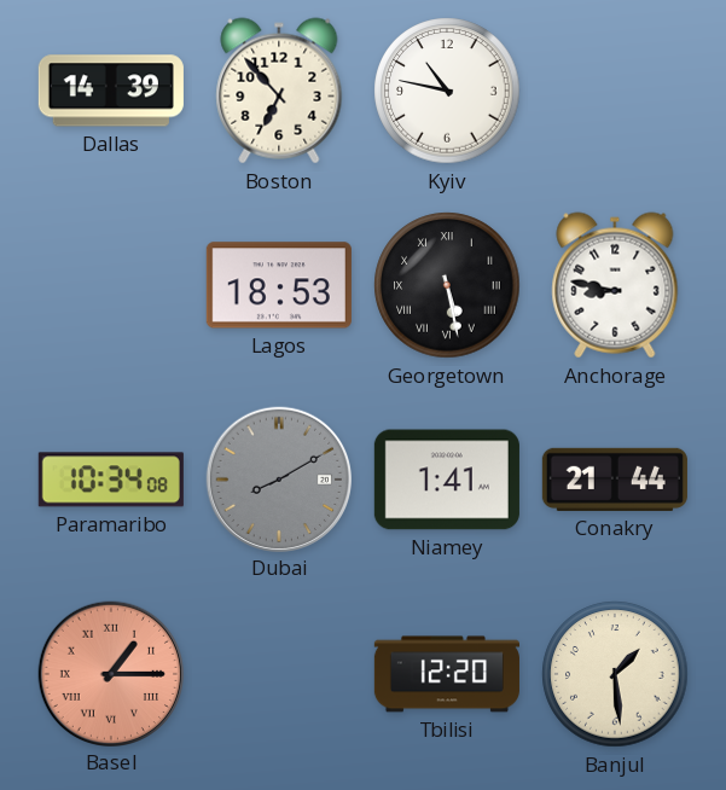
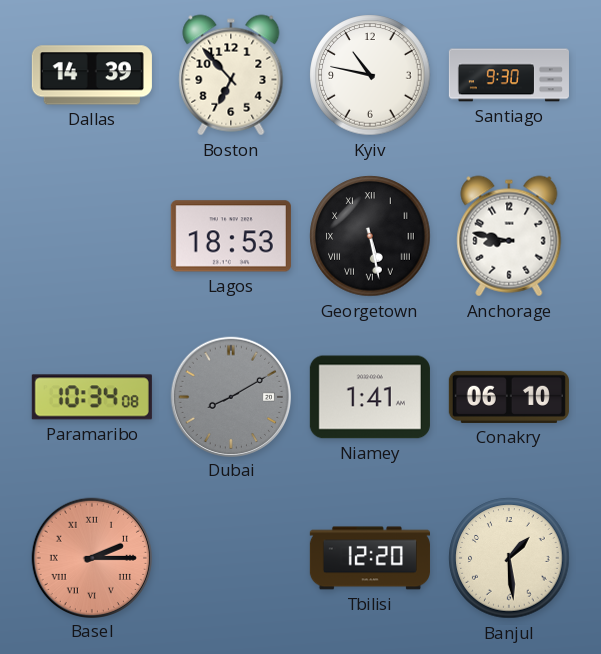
Santiago: none -> 9:30 (509, 75)
Conakry: 21:44 -> 06:10 (509, 397)
Basel: 1:15 -> 2:15 (91, 557)
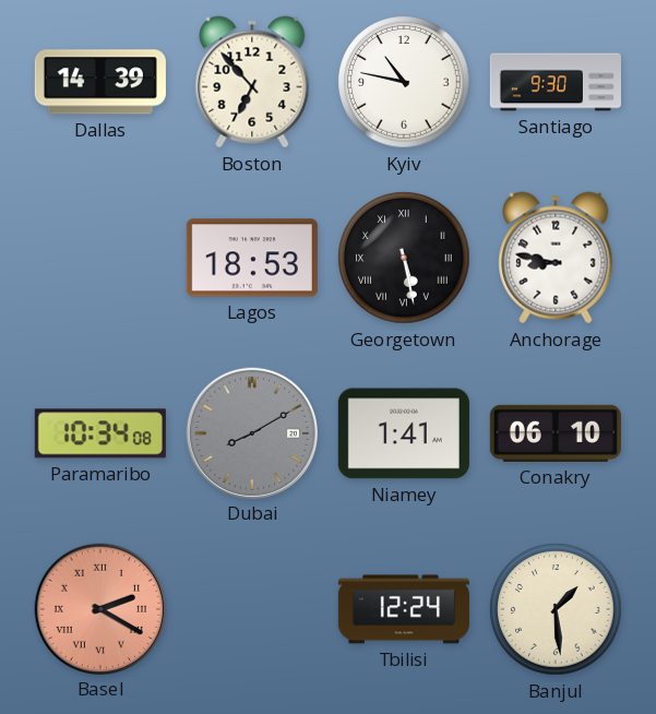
Basel: 2:15 -> 2:20 (99, 608)
Tbilisi: 12:20 -> 12:24 (404, 609)
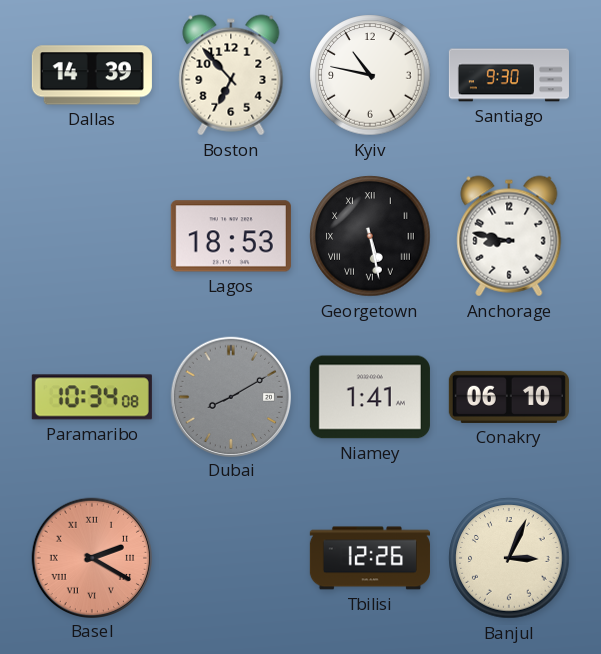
Tbilisi: 12:24 -> 12:26 (370, 558)
Banjul: 1:29 -> 3:04 (509, 558)
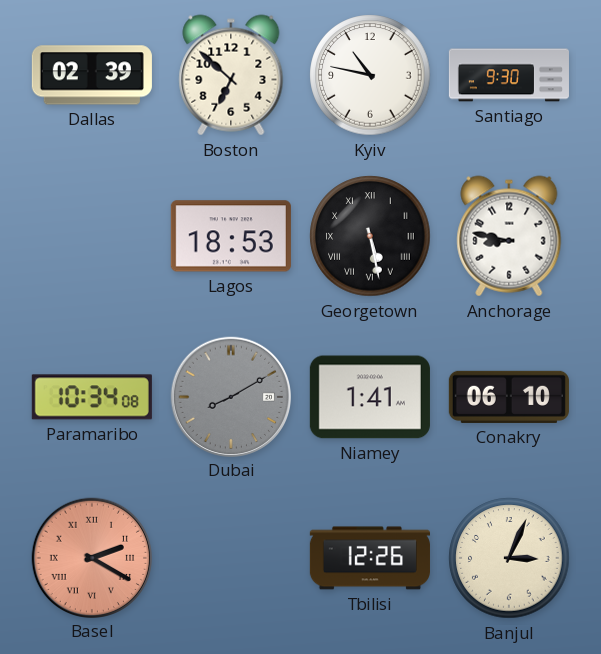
Dallas: 14:39 -> 02:39 (92, 75)
Boston: 6:53 -> 6:52 (231, 75)
